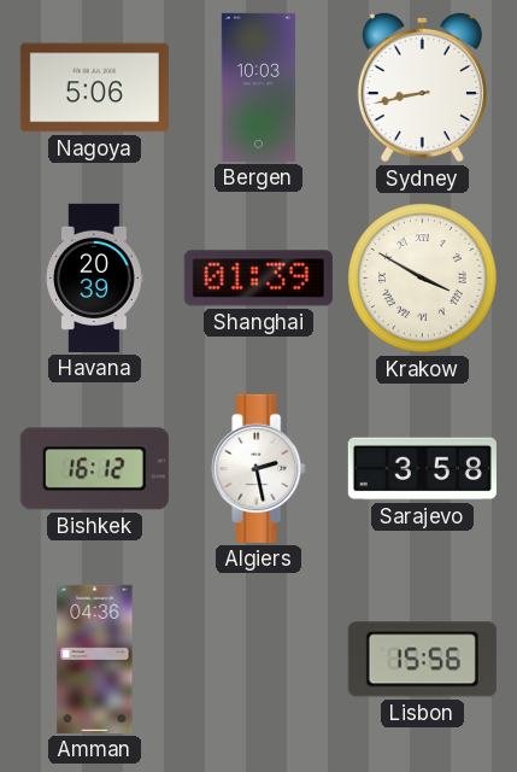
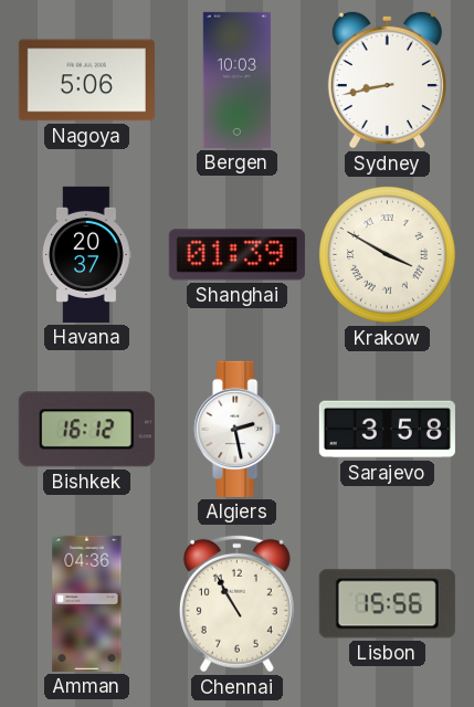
Havana: 20:39 -> 20:37 (86, 254)
Chennai: none -> 10:55 (236, 603)
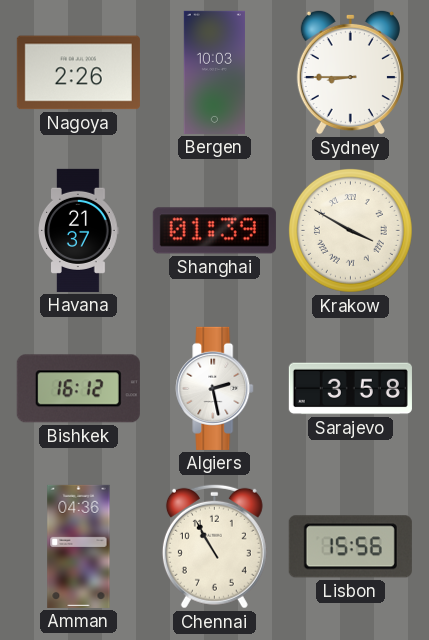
Nagoya: 5:06 -> 2:26 (78, 73)
Sydney: 8:43 -> 8:45 (350, 72)
Havana: 20:37 -> 21:37 (78, 230)
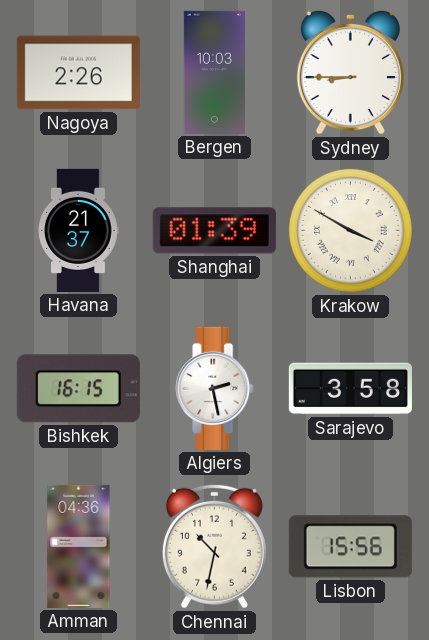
Bishkek: 16:12 -> 16:15 (78, 389)
Chennai: 10:55 -> 10:32 (214, 546)
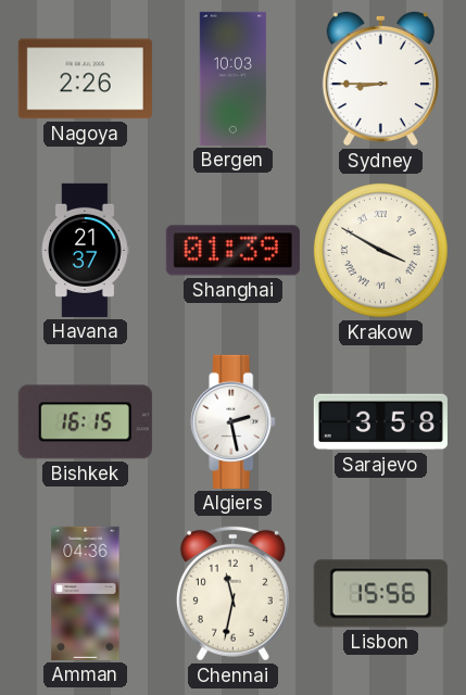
Chennai: 10:32 -> 11:32 (232, 593)
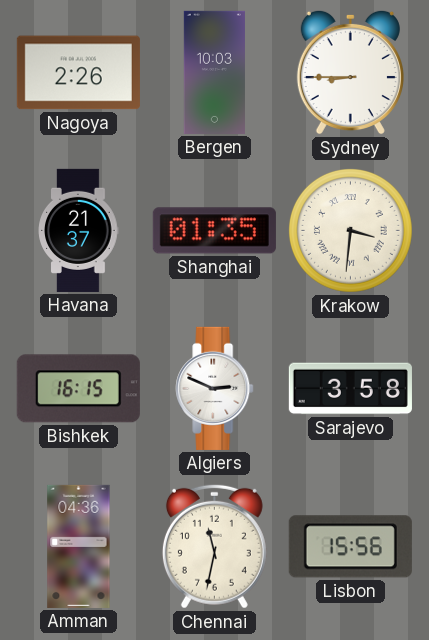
Shanghai: 01:39 -> 01:35 (214, 231)
Krakow: 3:50 -> 3:31 (350, 230)
Algiers: 2:28 -> 2:49 (215, 388)
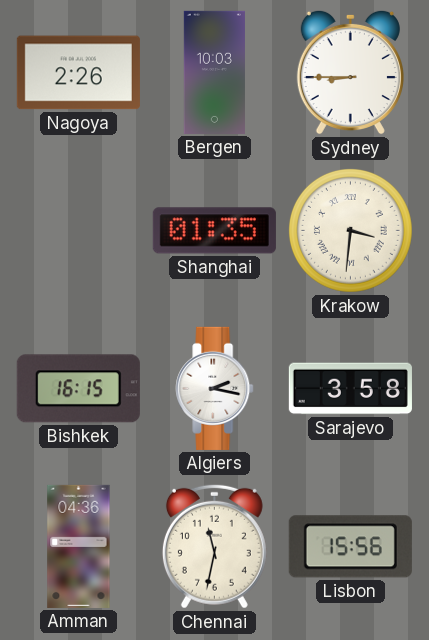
Havana: 21:37 -> none (78, 230)
Algiers: 2:49 -> 2:17 (215, 388)
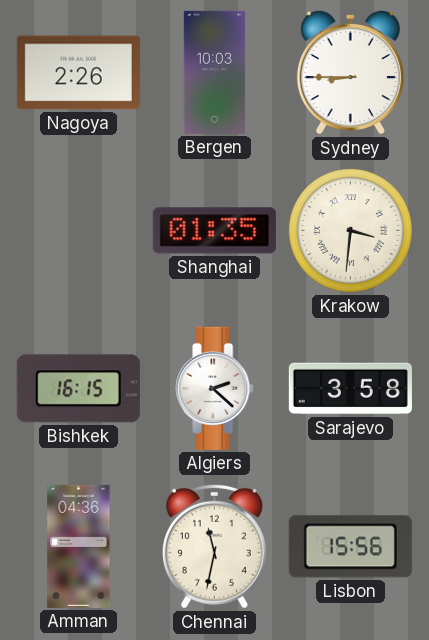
Algiers: 2:17 -> 2:22 (215, 388)
